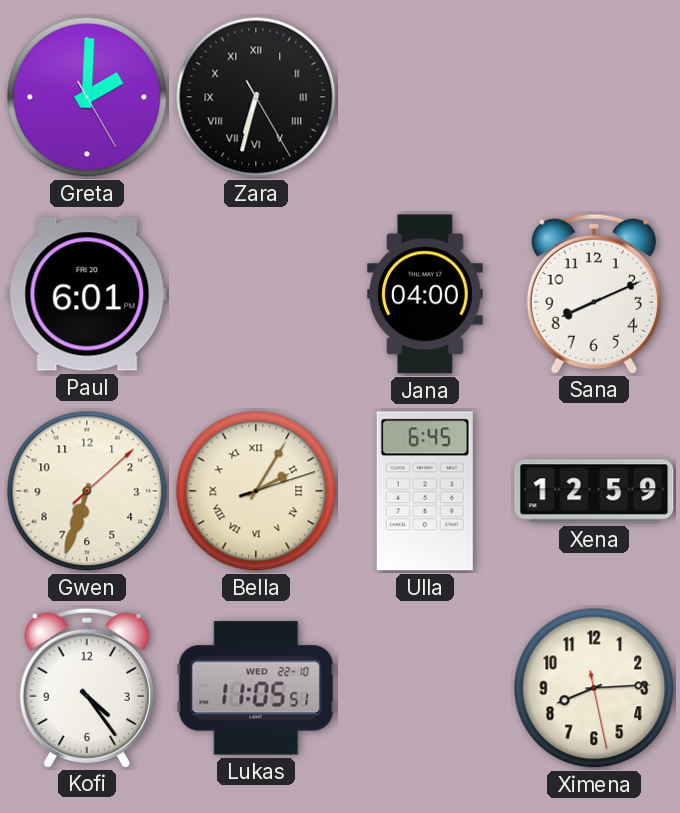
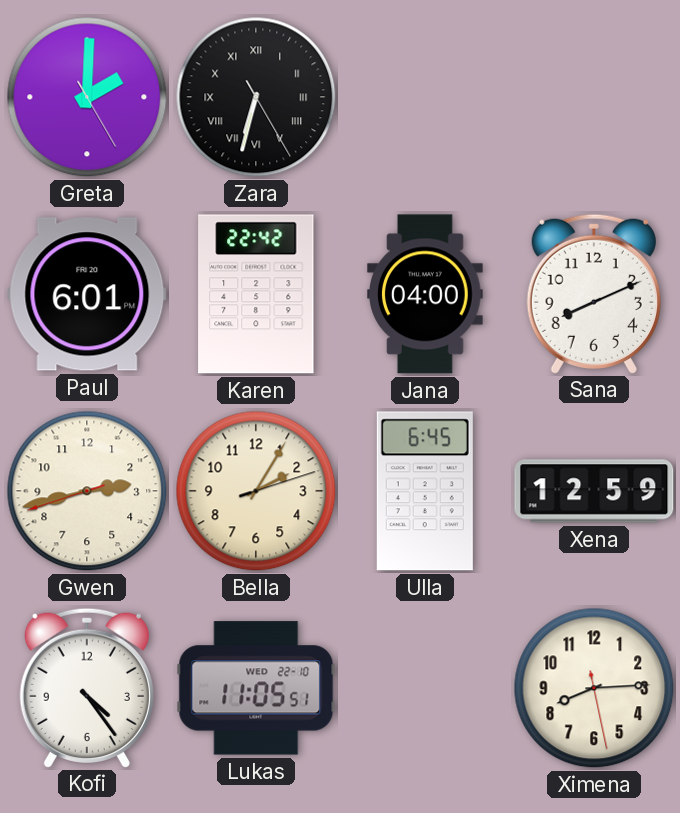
Karen: none -> 22:42 (256, 294)
Gwen: 6:33 -> 2:42 (87, 491)
Bella numerals: Roman -> Arabic (256, 491)
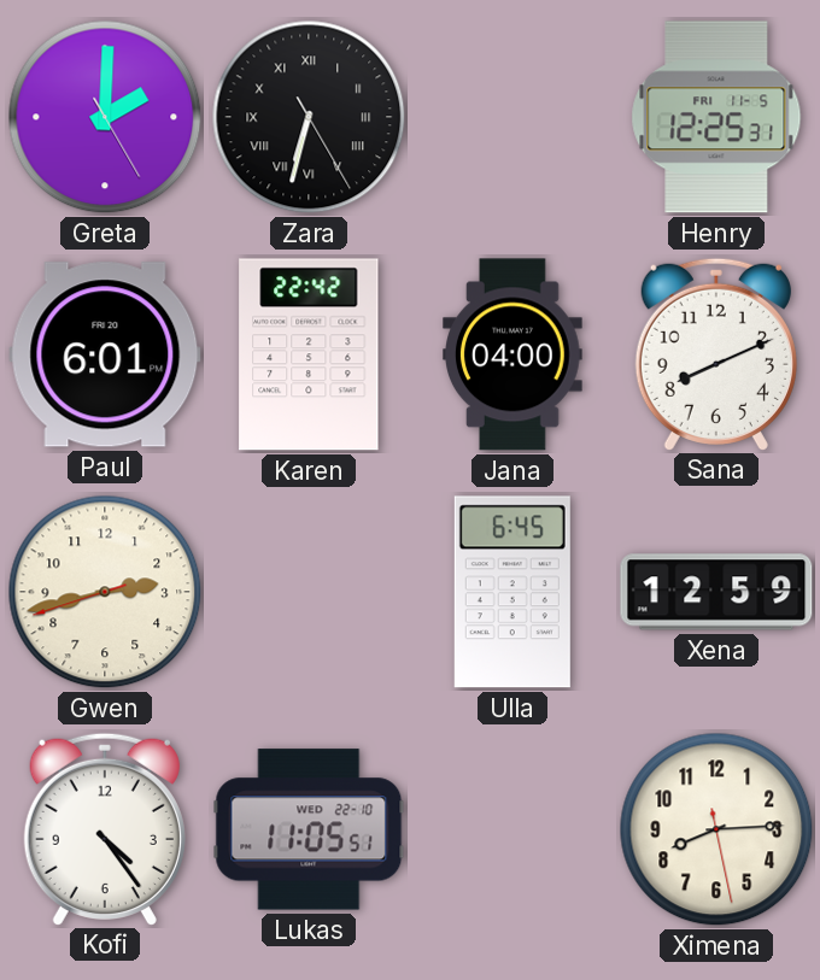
Henry: none -> 12:25 (716, 117)
Bella: 2:05 -> none (256, 491)
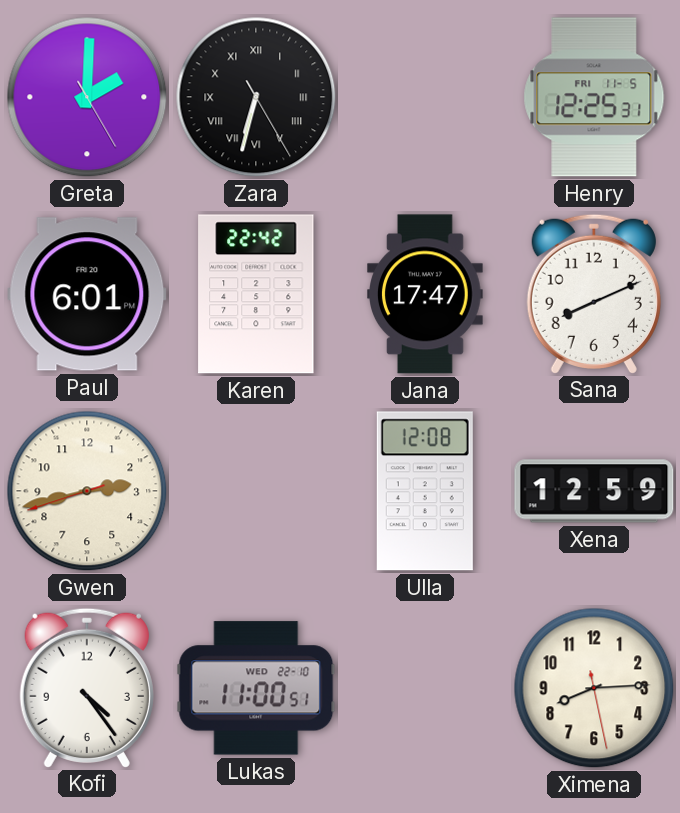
Jana: 04:00 -> 17:47 (426, 294)
Ulla: 6:45 -> 12:08 (425, 491)
Lukas: 11:05 -> 11:00 (256, 688)
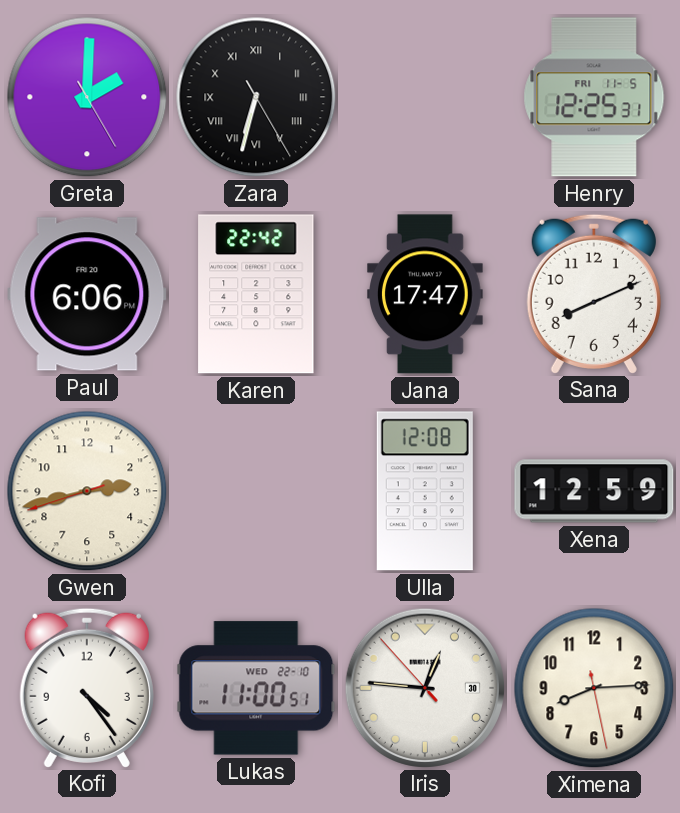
Paul: 6:01 -> 6:06 (87, 294)
Iris: none -> 12:45 (424, 687)
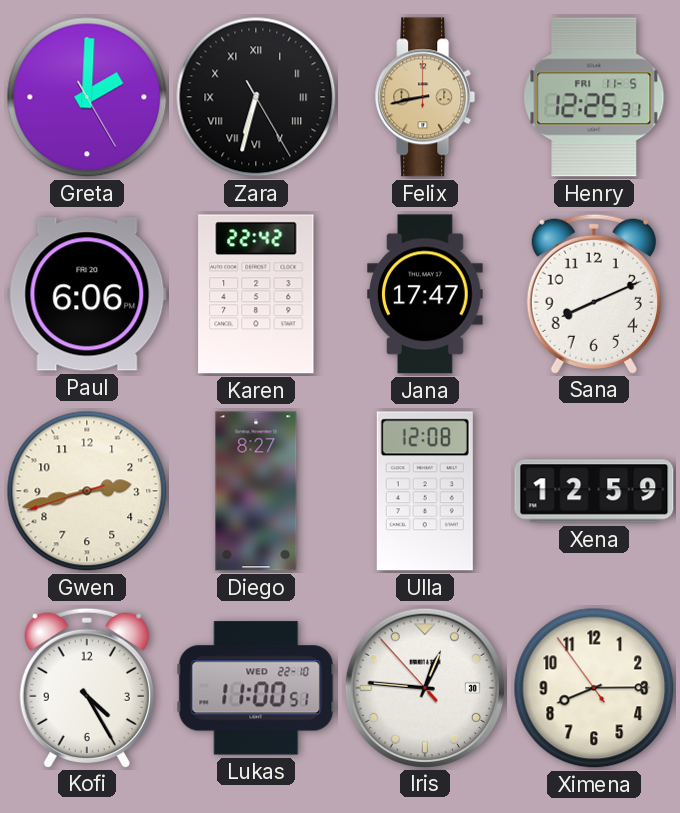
Felix: none -> 8:43 (425, 97)
Diego: none -> 8:27 (256, 491)
Kofi: 4:24 -> 4:25 (87, 687)
Ximena: 8:14:28 -> 8:14:54 (594, 688)
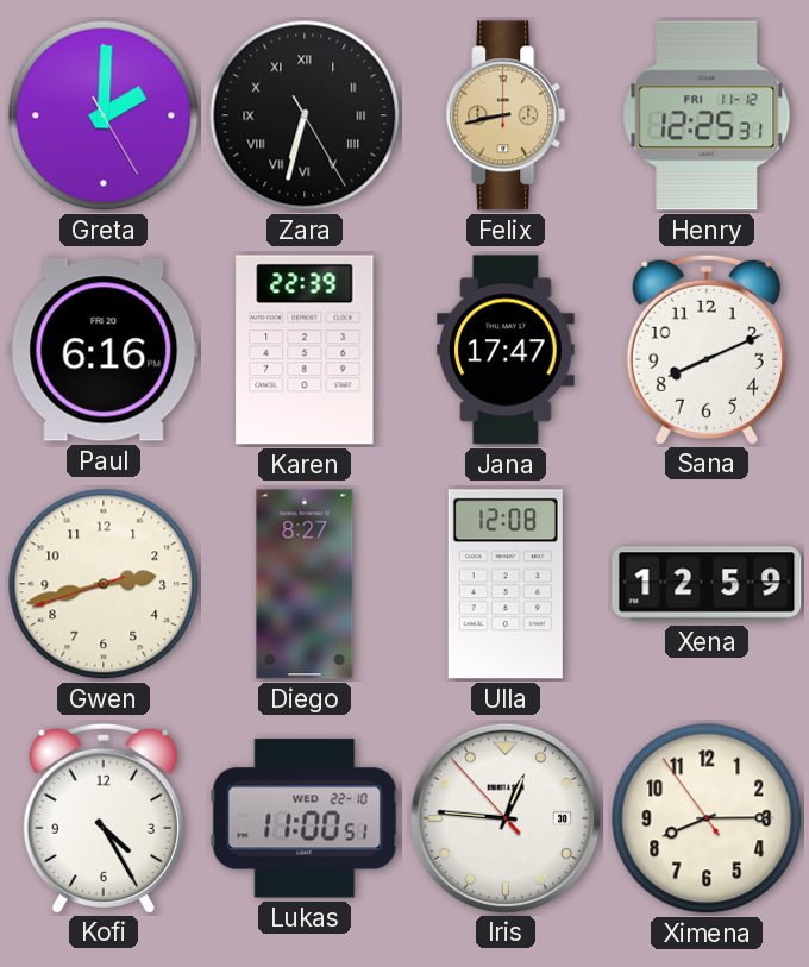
Henry date: FRI 11-5 -> FRI 11-12 (707, 115)
Paul: 6:06 -> 6:16 (104, 350)
Karen: 22:42 -> 22:39 (305, 350)
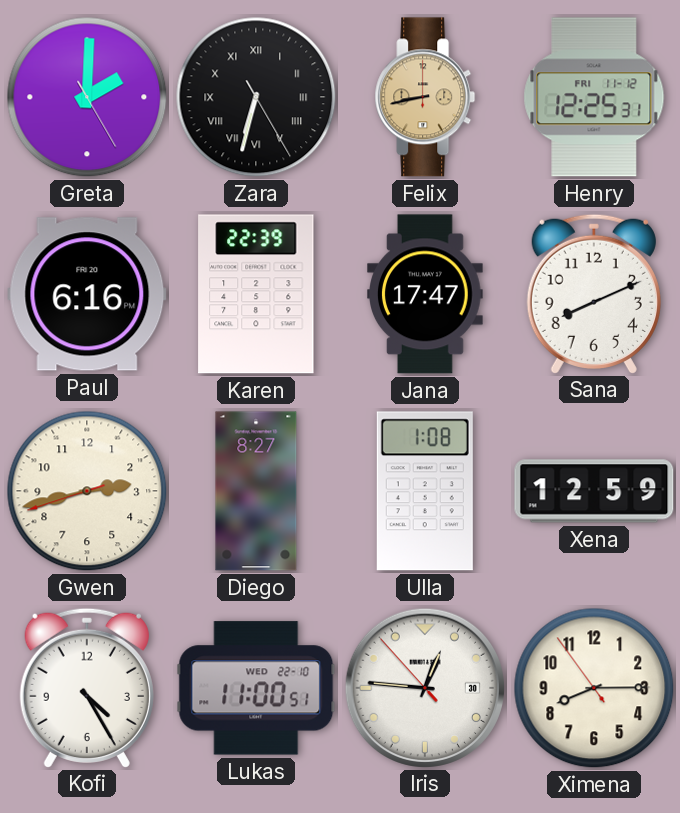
Ulla: 12:08 -> 1:08 (425, 491)
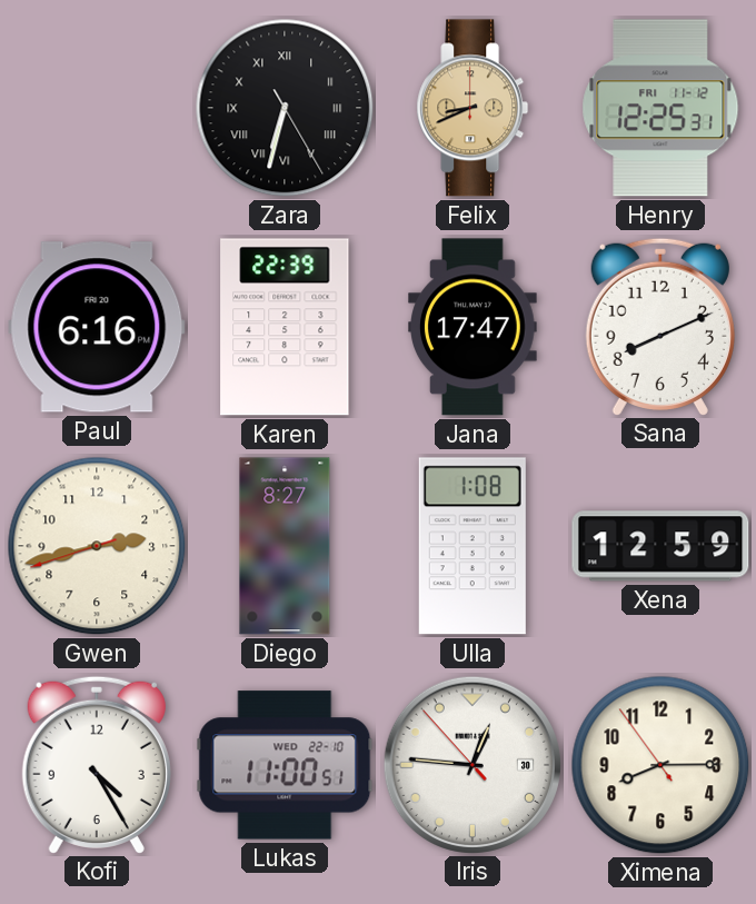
Greta: 2:00 -> none (87, 97)
Felix: 8:43 -> 8:41 (472, 108)
